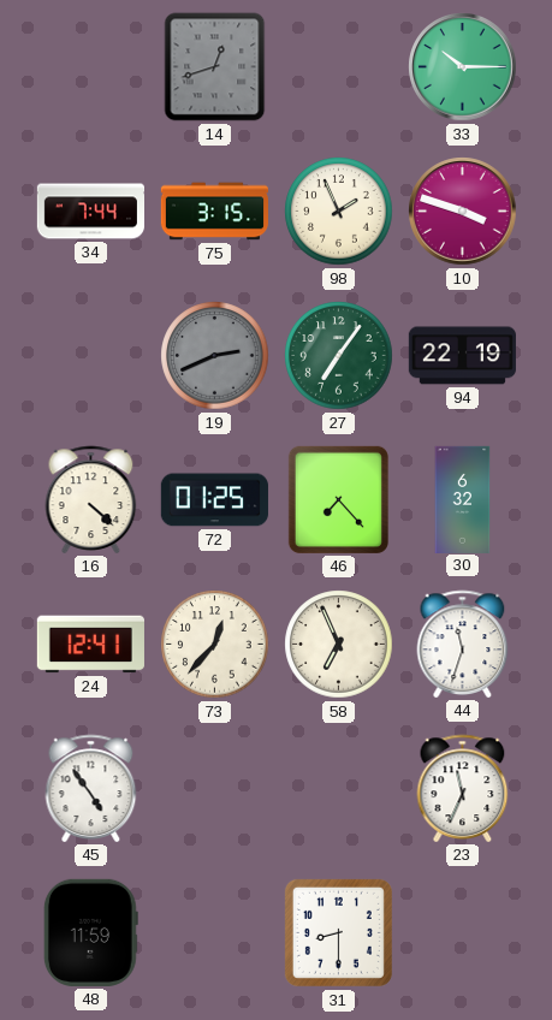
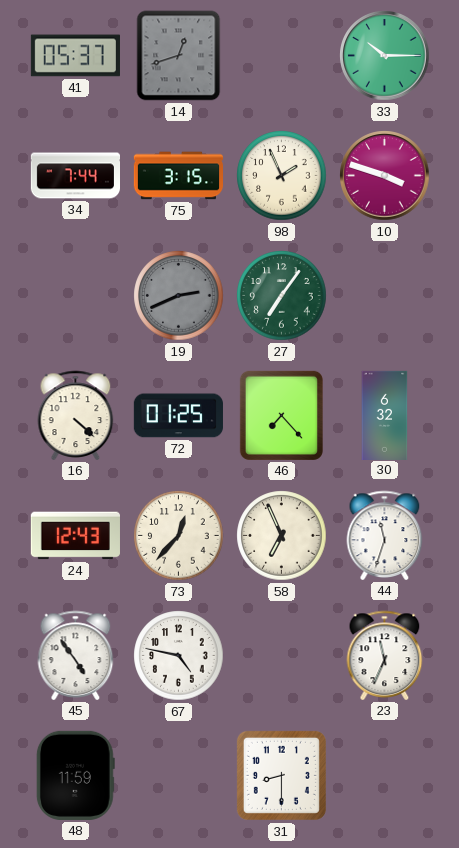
41: none -> 05:37 (75, 56)
94: 22:19 -> none (462, 356)
24: 12:41 -> 12:43 (75, 536)
67: none -> 4:47 (179, 656)
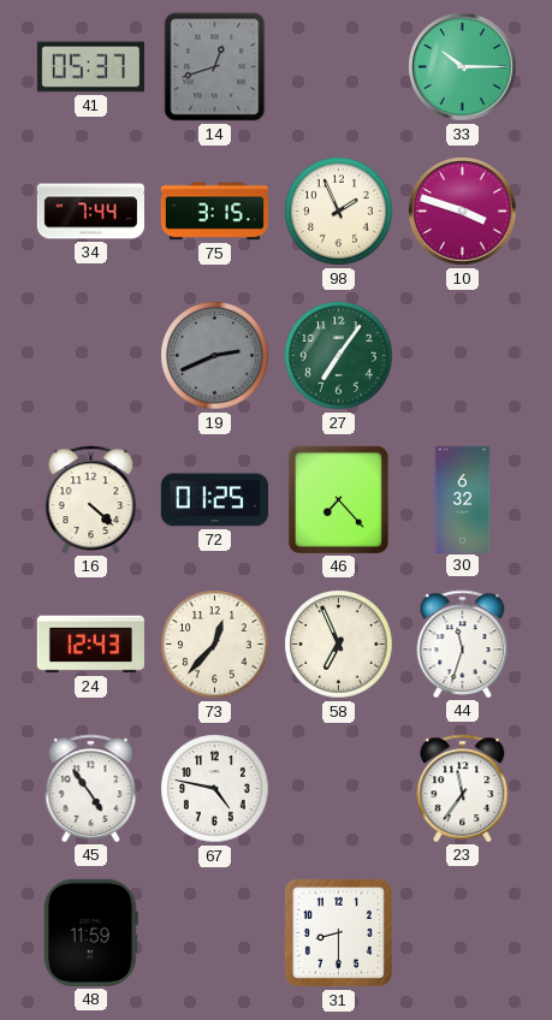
23: 11:34 -> 11:36 (463, 788)
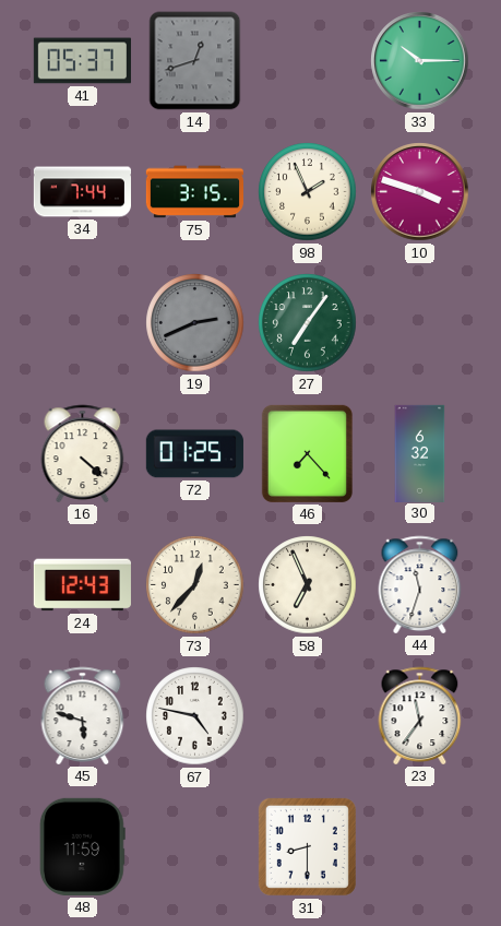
45: 4:54 -> 5:48 (83, 715)
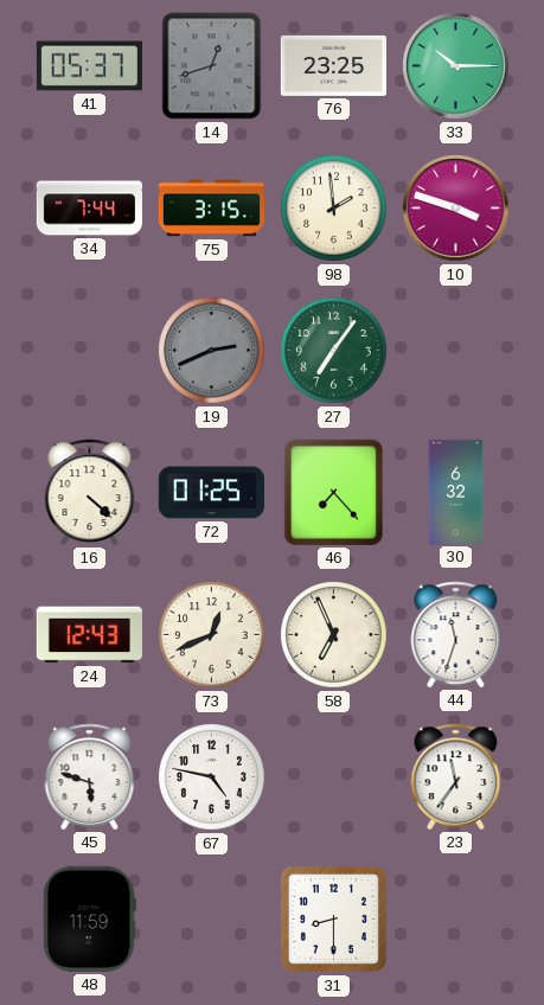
76: none -> 23:25 (333, 65)
98: 1:56 -> 1:59 (334, 209)
73: 12:37 -> 12:41 (212, 635)
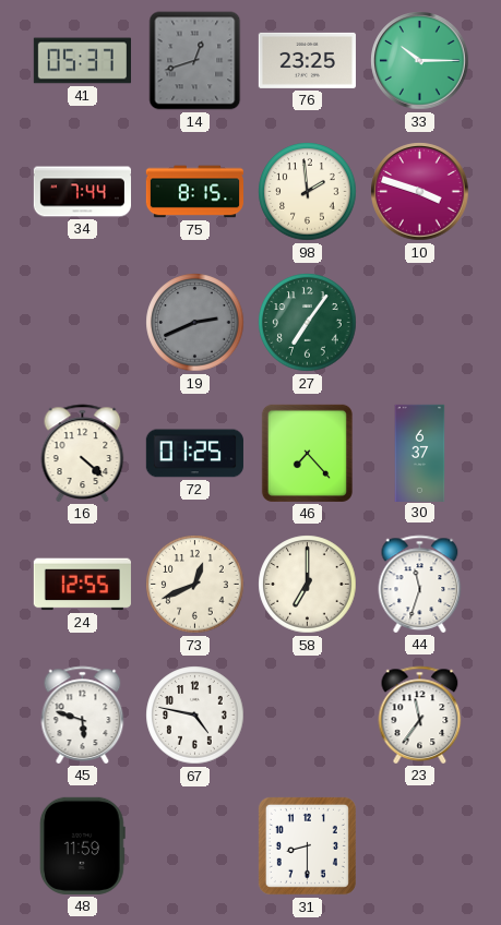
75: 3:15 -> 8:15 (194, 192)
30: 6:32 -> 6:37 (420, 453)
24: 12:43 -> 12:55 (82, 585)
58: 6:56 -> 7:00 (308, 585)
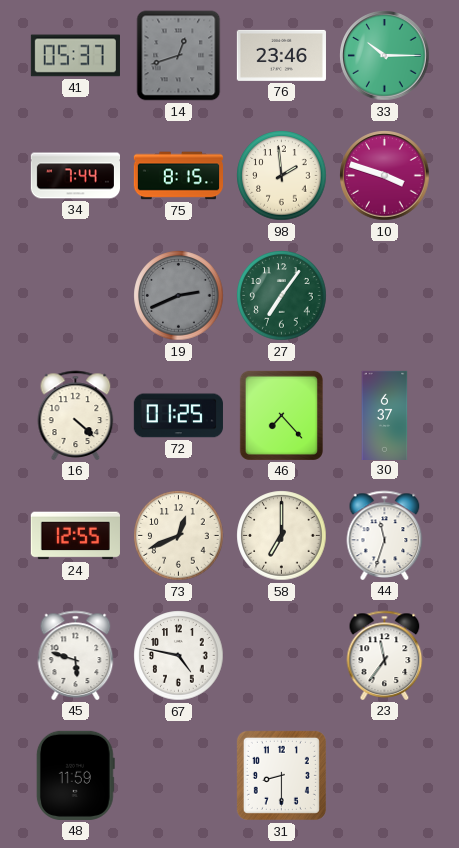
76: 23:25 -> 23:46 (281, 55)
